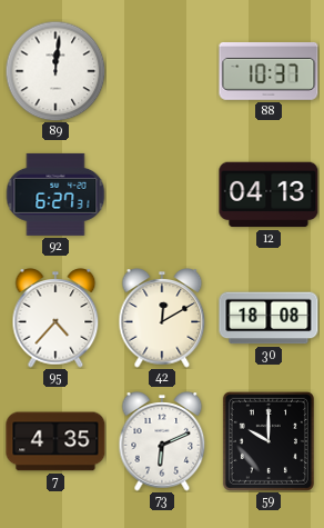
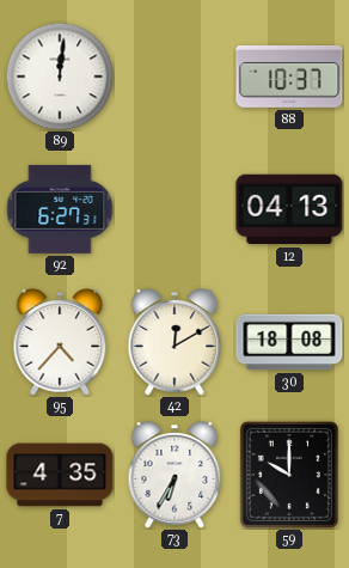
73: 6:11 -> 6:35 (174, 475)
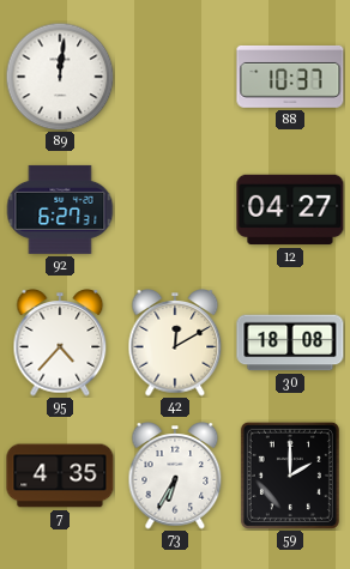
12: 04:13 -> 04:27 (290, 210)
59: 10:00 -> 2:00 (290, 476)
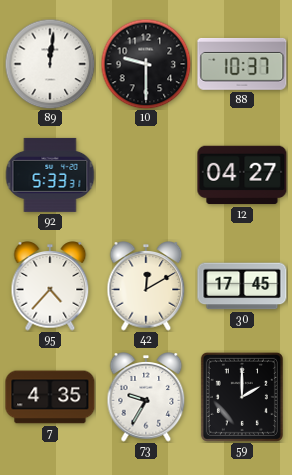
10: none -> 9:30 (146, 64)
92: 6:27 -> 5:33 (50, 175)
30: 18:08 -> 17:45 (242, 286)
73: 6:35 -> 9:35 (146, 397)
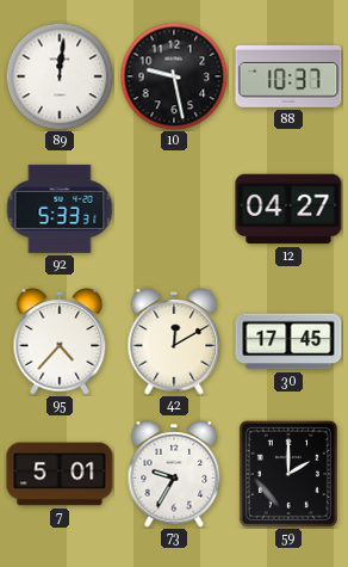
10: 9:30 -> 9:28 (174, 76)
7: 4:35 -> 5:01 (60, 474)
